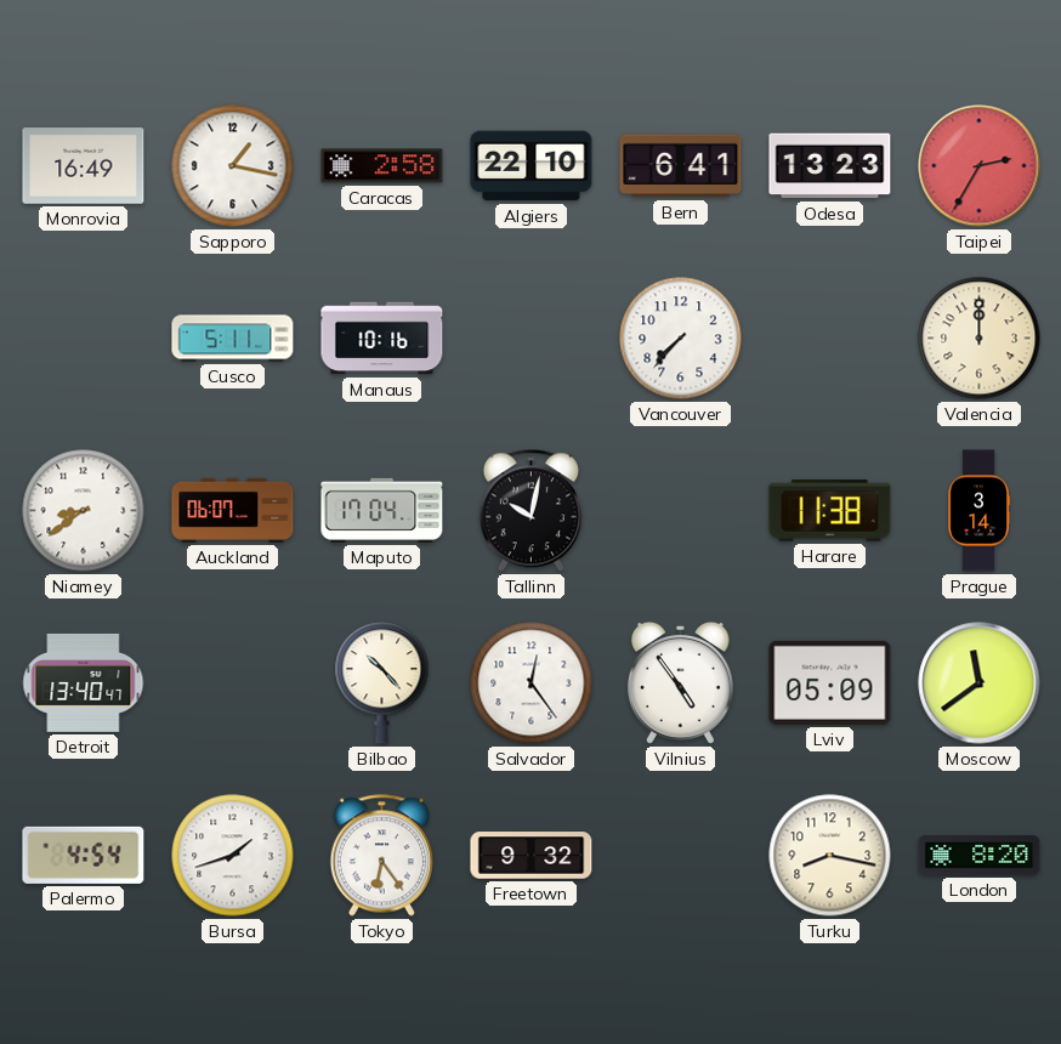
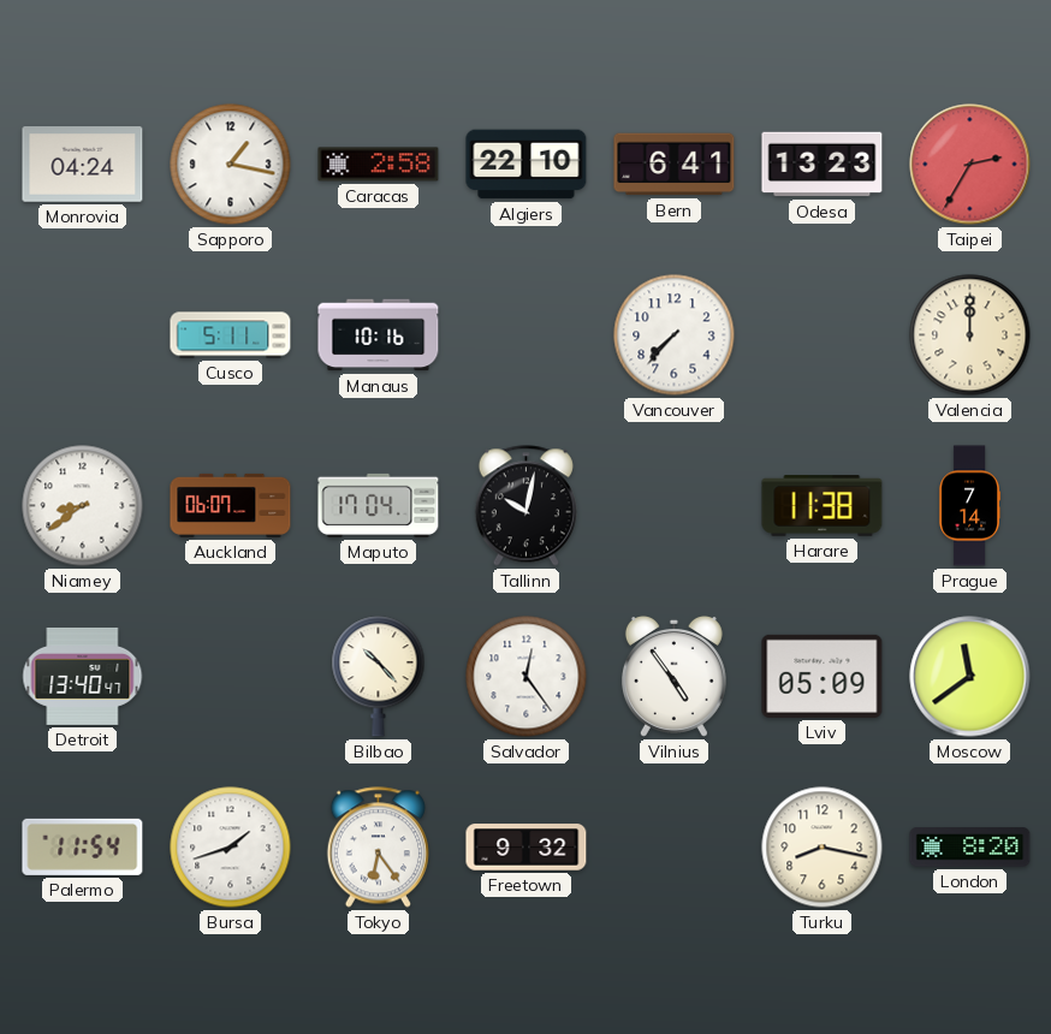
Monrovia: 16:49 -> 04:24 (83, 165)
Prague: 3:14 -> 7:14 (969, 506)
Palermo: 4:54 -> 11:54 (83, 846)
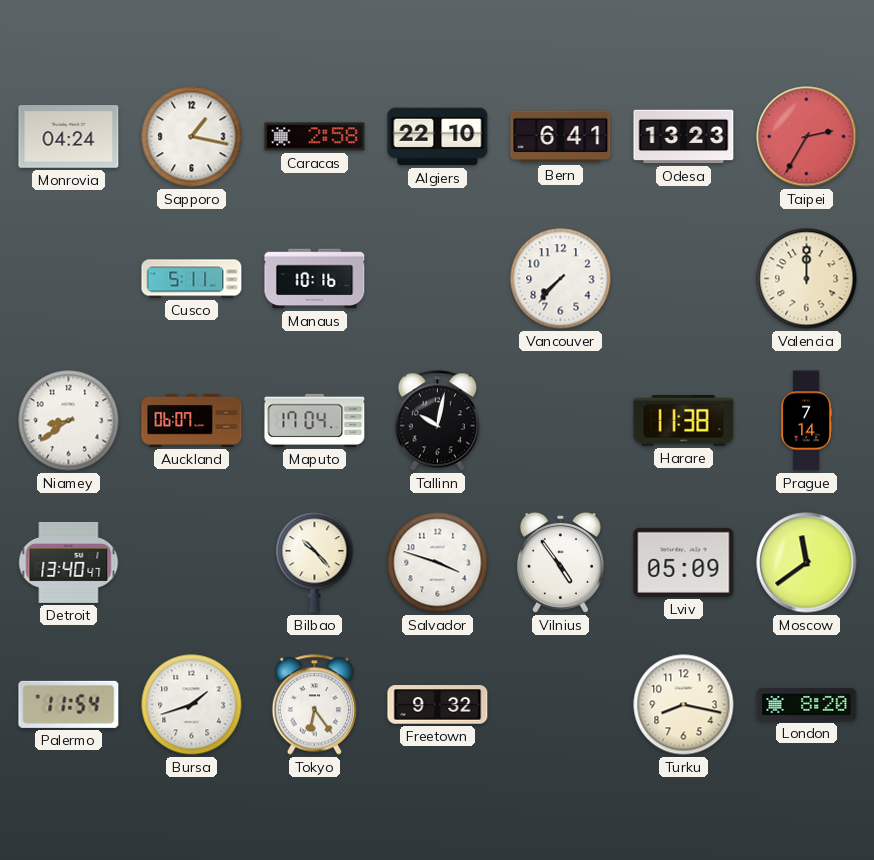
Salvador: 12:24 -> 3:48 (438, 563)
